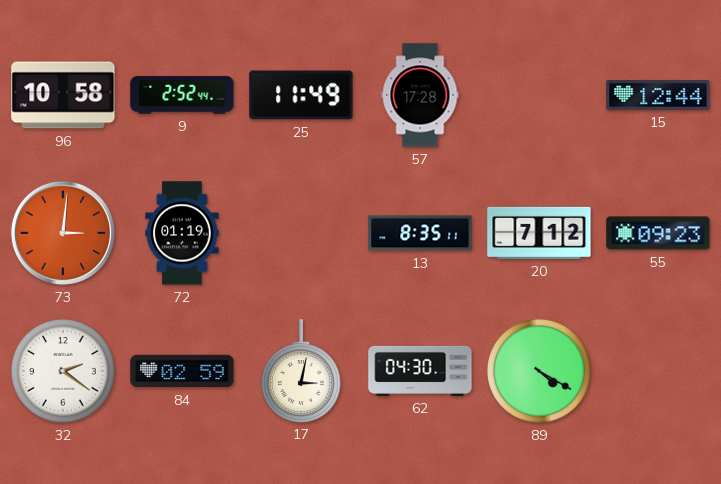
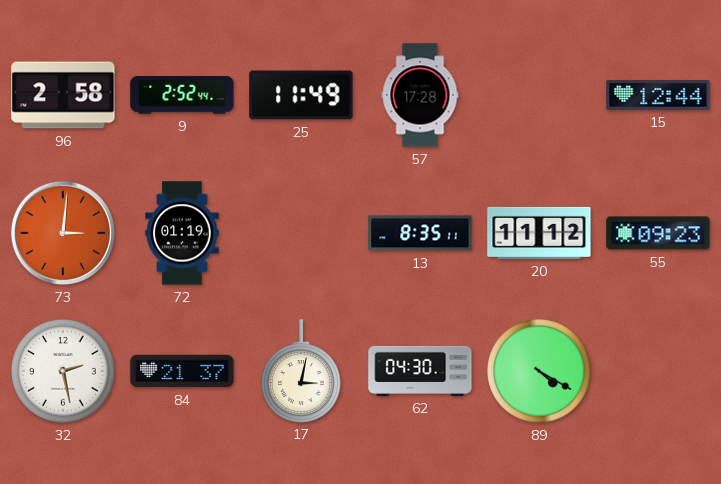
96: 10:58 -> 2:58 (63, 95)
20: 7:12 -> 11:12 (539, 233)
32: 2:21 -> 2:28 (64, 372)
84: 02:59 -> 21:37 (182, 371)
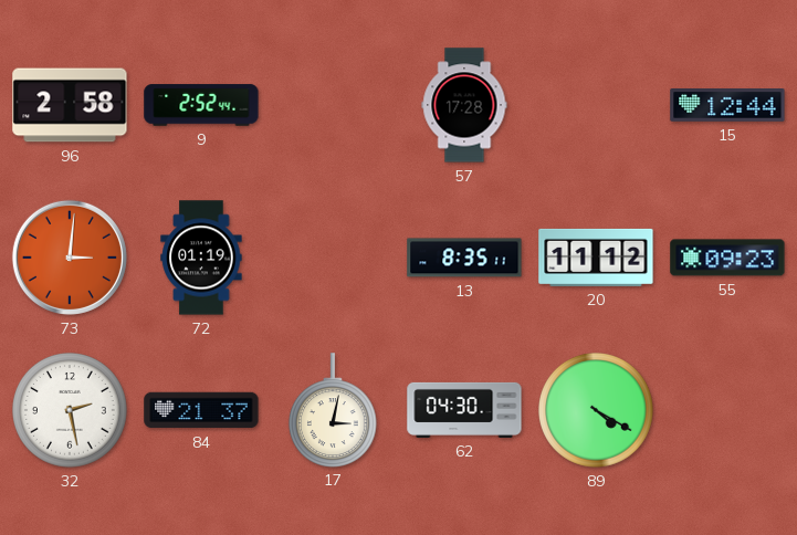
25: 11:49 -> none (301, 95)
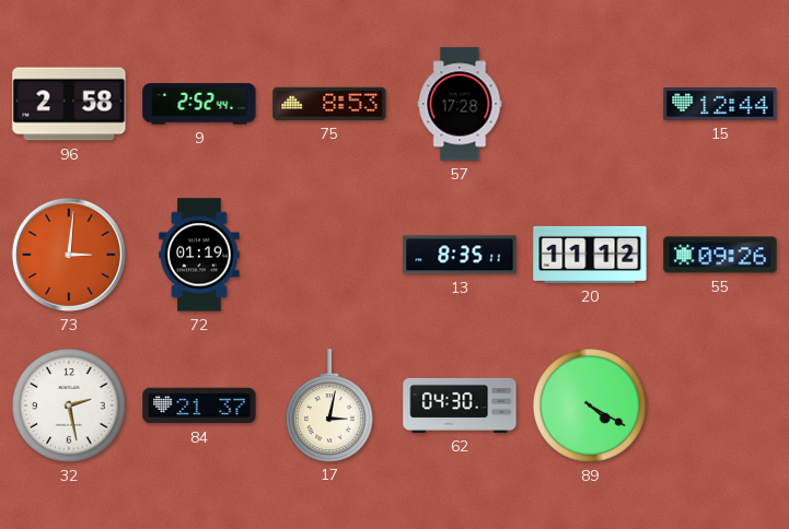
75: none -> 8:53 (329, 104)
55: 09:23 -> 09:26 (720, 255)
